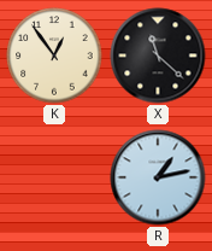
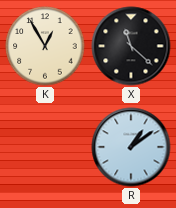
K: 12:54 -> 12:55 (45, 46)
R: 1:13 -> 1:09 (131, 147)
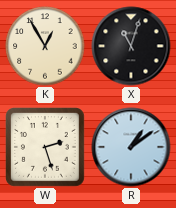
X: 11:22 -> 11:03 (131, 46)
W: none -> 2:27 (46, 148)
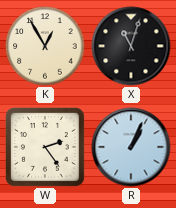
W: 2:27 -> 2:24 (46, 148)
R: 1:09 -> 1:04 (131, 147)
